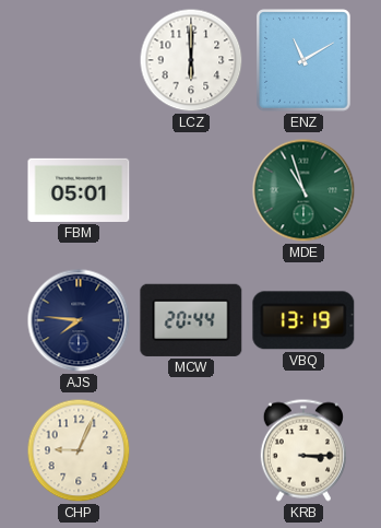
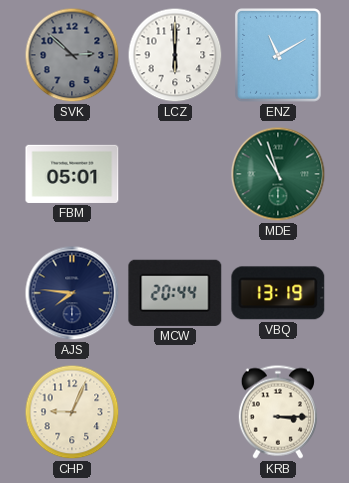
SVK: none -> 2:52 (72, 55)
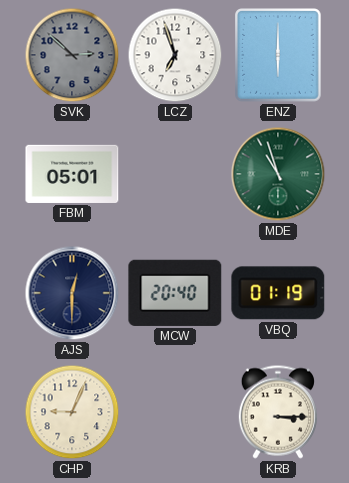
LCZ: 6:00 -> 6:57 (175, 55)
ENZ: 11:10 -> 6:00 (279, 55)
AJS: 7:46 -> 12:30 (72, 293)
MCW: 20:44 -> 20:40 (175, 293)
VBQ: 13:19 -> 01:19 (278, 293)
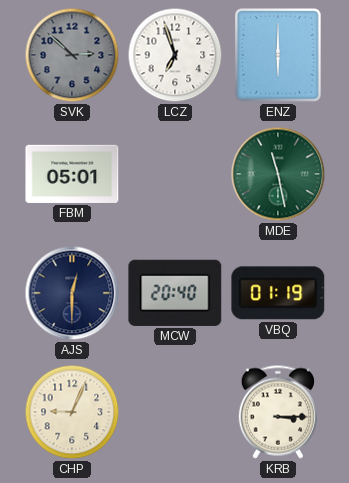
MDE: 10:57 -> 11:28 (278, 174)
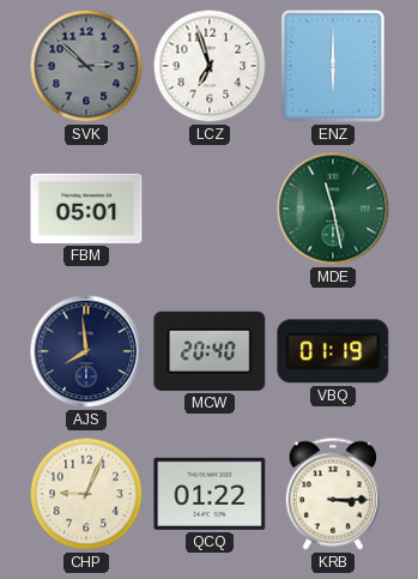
AJS: 12:30 -> 7:59 (86, 351)
QCQ: none -> 01:22 (210, 494)
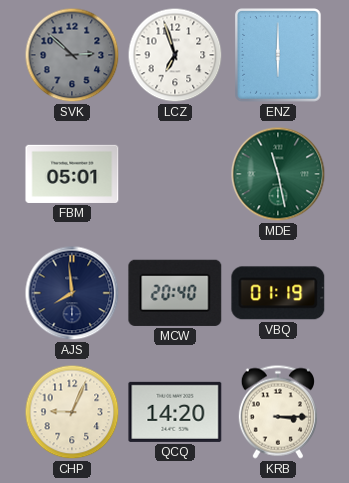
QCQ: 01:22 -> 14:20 (175, 412)
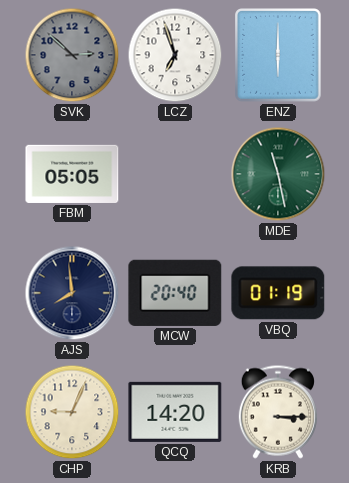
FBM: 05:01 -> 05:05 (72, 174)
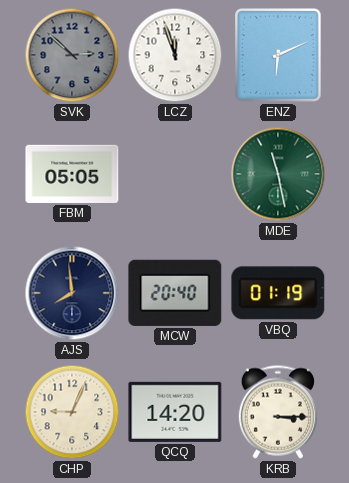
LCZ: 6:57 -> 11:57 (175, 55)
ENZ: 6:00 -> 6:11 (279, 55)
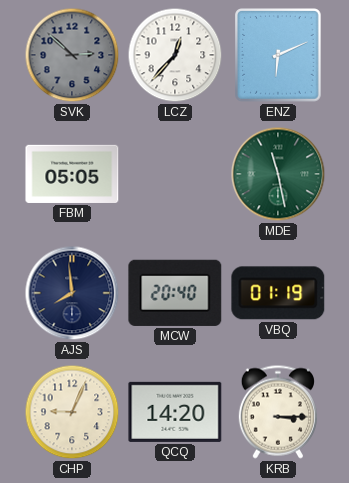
LCZ: 11:57 -> 12:37 (175, 55)
